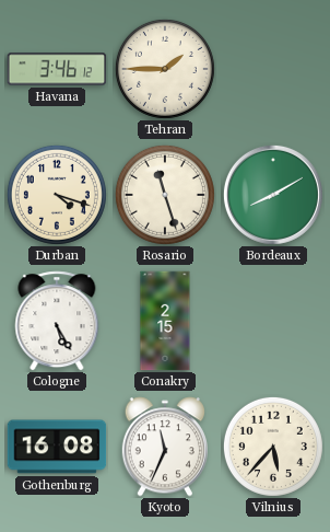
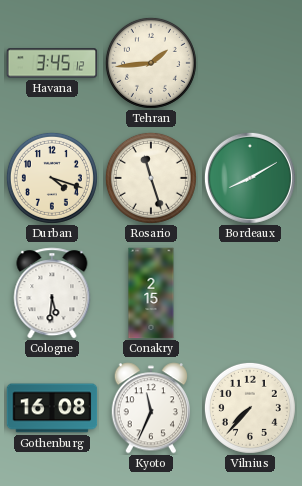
Havana: 3:46 -> 3:45 (52, 63)
Tehran: 1:45 -> 1:44 (151, 63)
Cologne: 5:25 -> 5:31 (52, 293)
Vilnius: 5:37 -> 7:37 (250, 408)
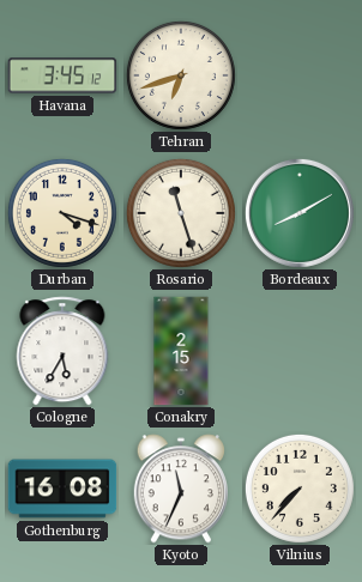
Tehran: 1:44 -> 6:42 (181, 75)
Cologne: 5:31 -> 5:35 (62, 351)
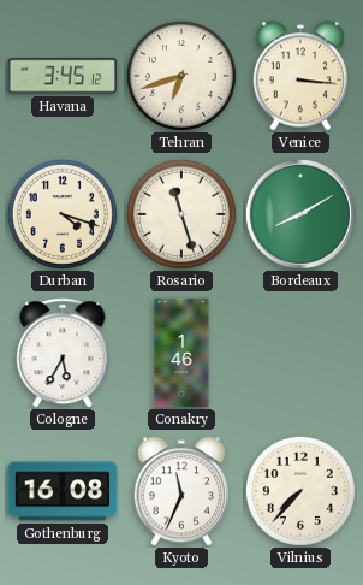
Venice: none -> 3:16 (300, 76)
Conakry: 2:15 -> 1:46 (181, 353)
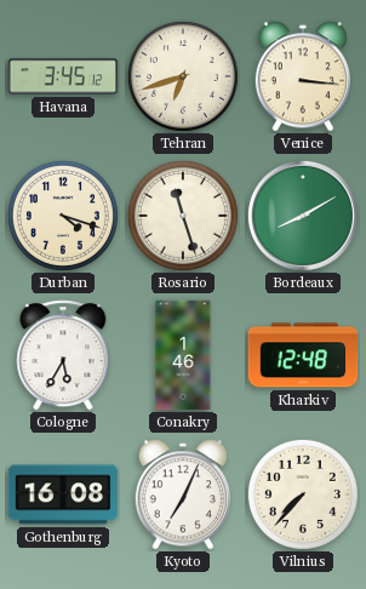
Kharkiv: none -> 12:48 (303, 355)
Kyoto: 11:34 -> 7:04 (183, 494)
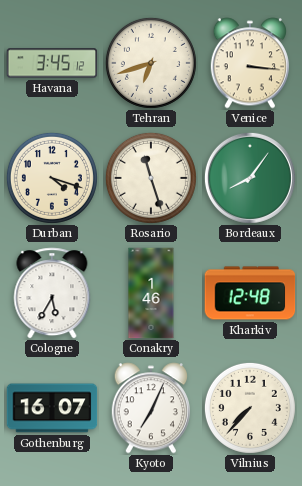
Bordeaux: 8:10 -> 8:06 (250, 178)
Gothenburg: 16:08 -> 16:07 (52, 408)
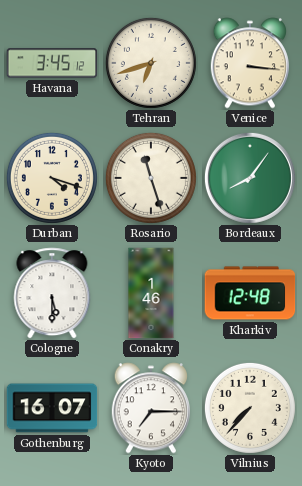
Cologne: 5:35 -> 5:30 (52, 293)
Kyoto: 7:04 -> 7:15 (151, 408)
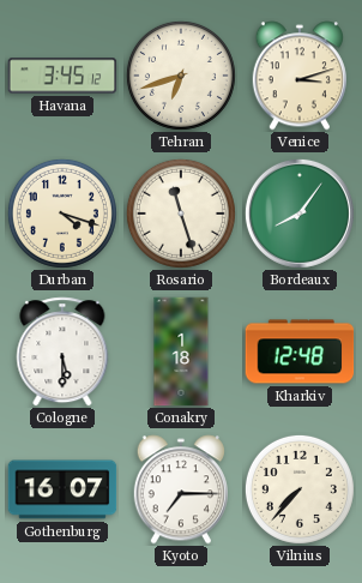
Venice: 3:16 -> 3:12 (300, 76)
Conakry: 1:46 -> 1:18 (181, 351)
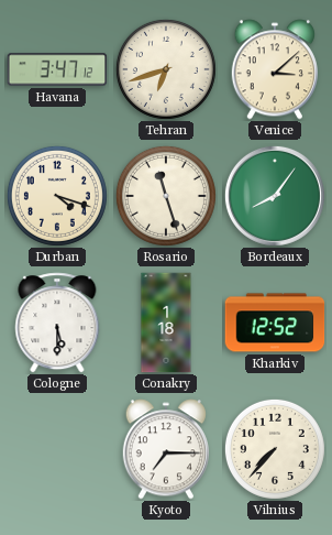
Havana: 3:45 -> 3:47 (57, 69)
Venice: 3:12 -> 3:08 (275, 69)
Kharkiv: 12:48 -> 12:52 (275, 323)
Gothenburg: 16:07 -> none (62, 489)
